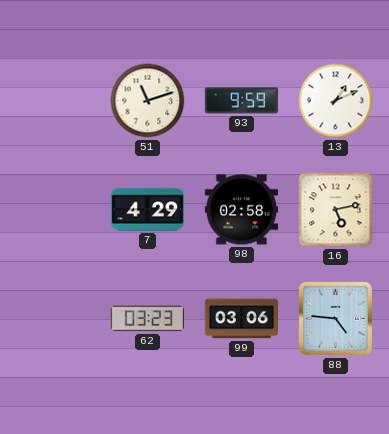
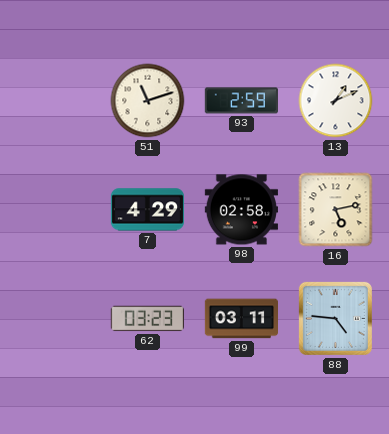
93: 9:59 -> 2:59 (241, 101)
99: 03:06 -> 03:11 (241, 319)
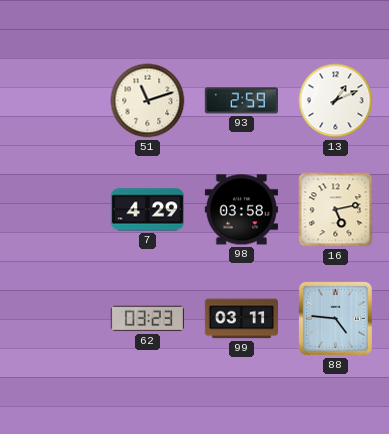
98: 02:58 -> 03:58 (241, 210)
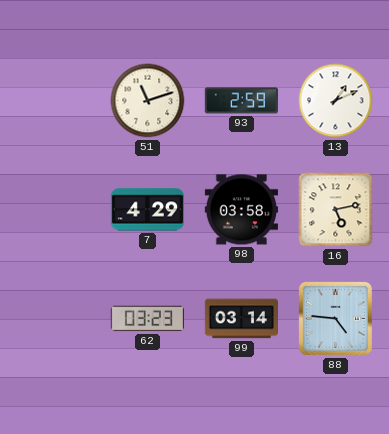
99: 03:11 -> 03:14 (241, 319)
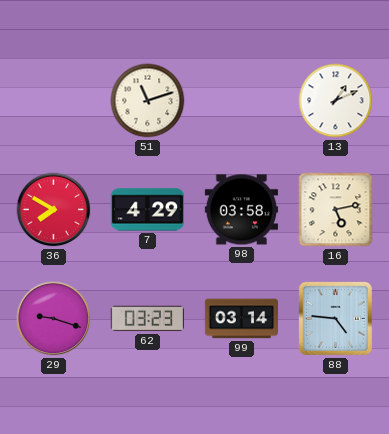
93: 2:59 -> none (241, 101)
36: none -> 7:50 (54, 210)
29: none -> 9:18 (54, 319)
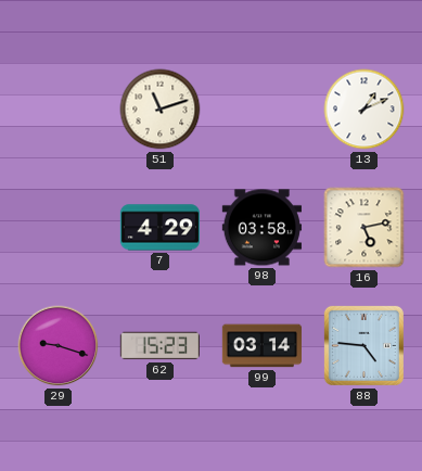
36: 7:50 -> none (54, 210)
62: 03:23 -> 15:23 (159, 346)
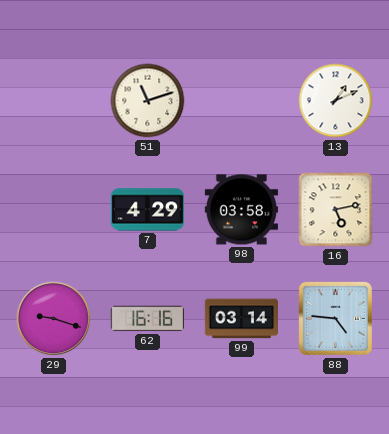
62: 15:23 -> 16:16 (147, 319)
